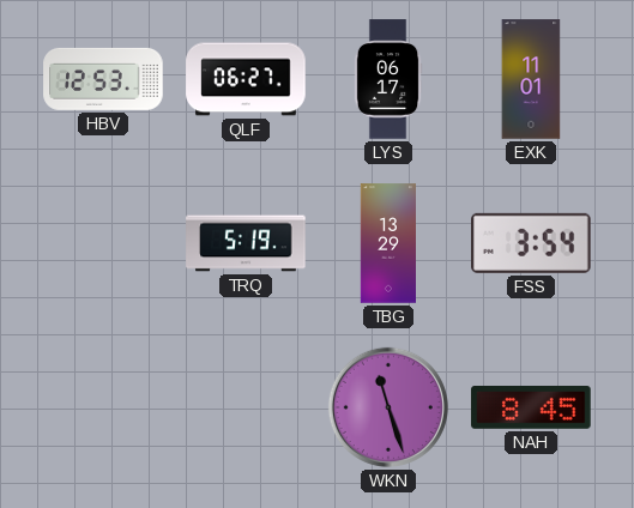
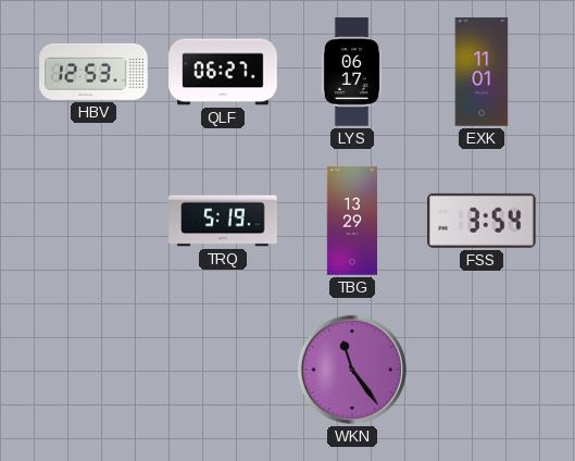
WKN: 11:27 -> 11:24 (352, 370)
NAH: 8:45 -> none (531, 409)
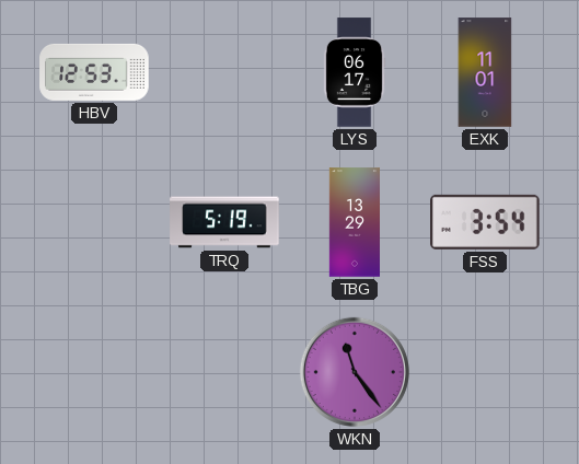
QLF: 06:27 -> none (223, 72)
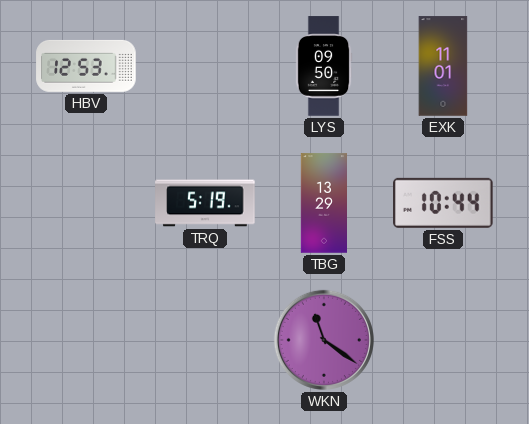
LYS: 06:17 -> 09:50 (324, 66)
FSS: 3:54 -> 10:44 (444, 203)
WKN: 11:24 -> 11:21 (324, 340)
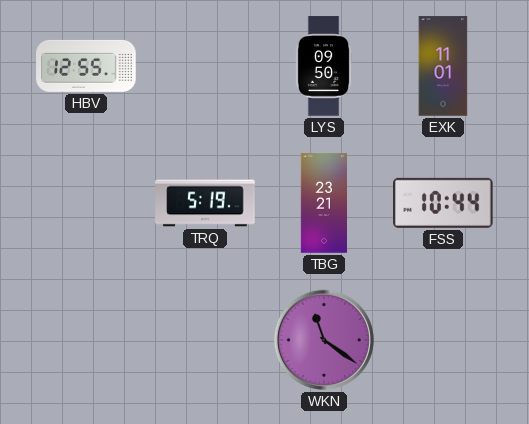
HBV: 12:53 -> 12:55 (86, 66)
TBG: 13:29 -> 23:21 (323, 203)
